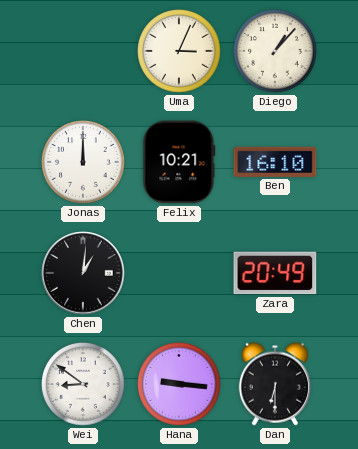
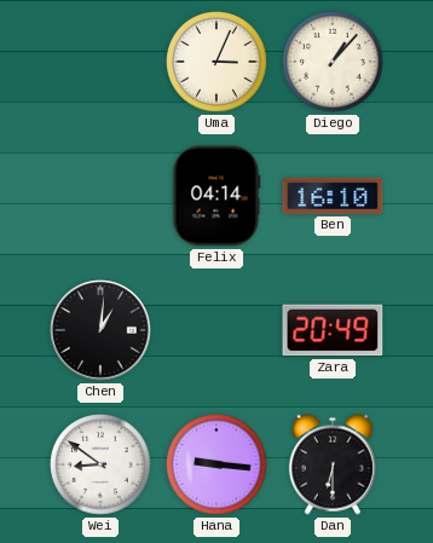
Jonas: 12:00 -> none (83, 162)
Felix: 10:21 -> 04:14 (217, 196)
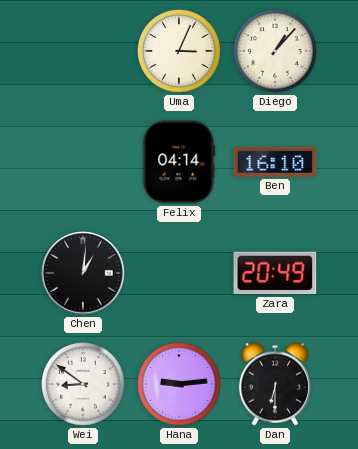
Hana: 9:16 -> 9:14 (179, 384)
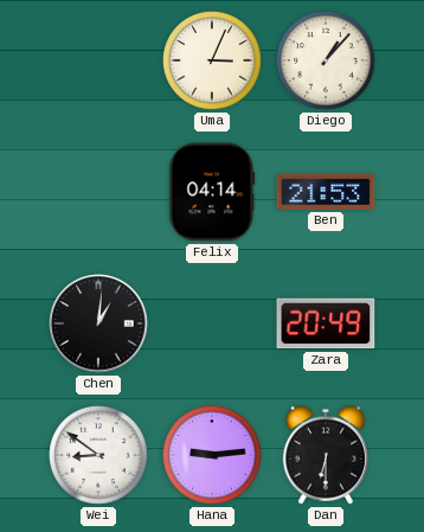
Ben: 16:10 -> 21:53 (326, 192)
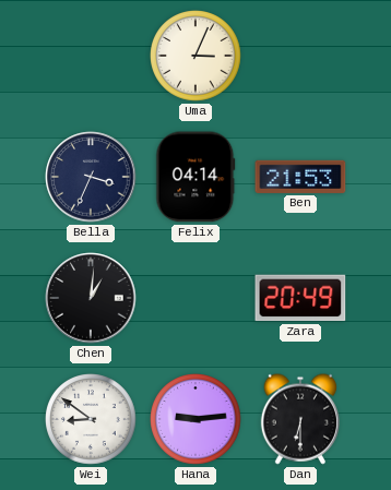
Diego: 1:07 -> none (326, 60)
Bella: none -> 3:34 (91, 177)
